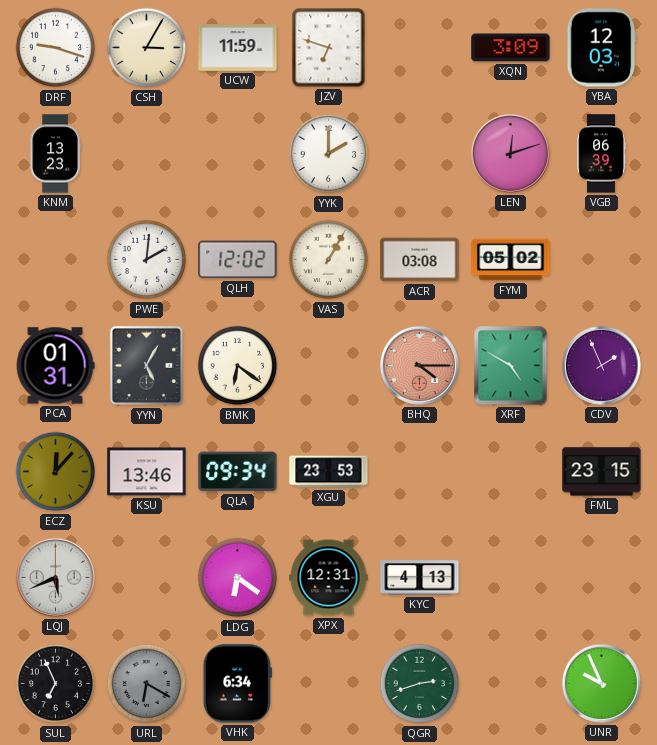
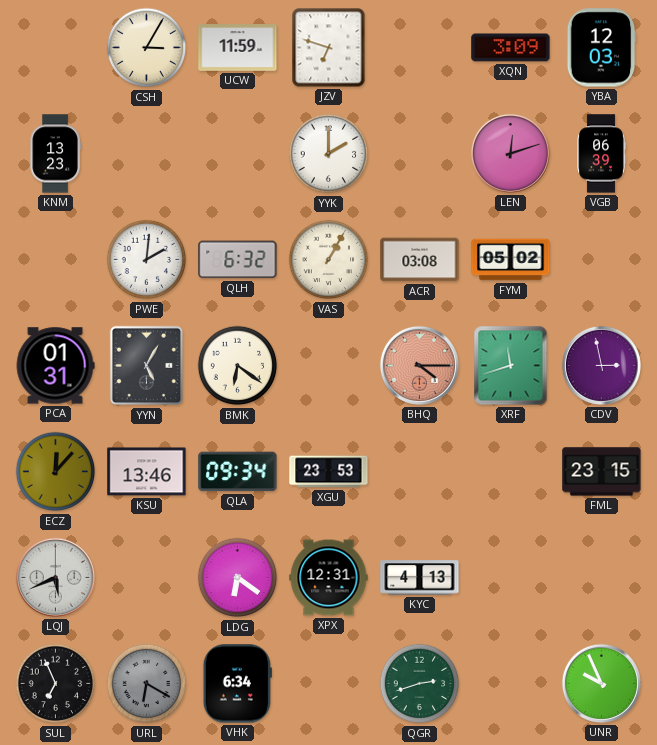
DRF: 9:18 -> none (56, 48)
QLH: 12:02 -> 6:32 (238, 260)
XRF: 4:50 -> 11:42 (511, 366)
CDV: 1:56 -> 2:58 (601, 365)
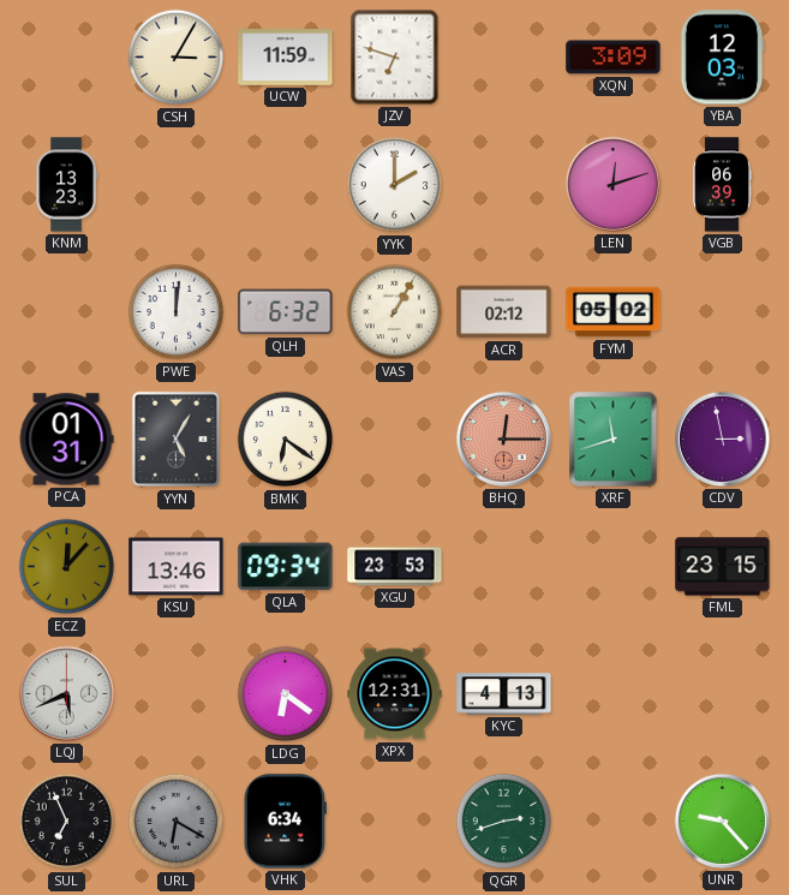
PWE: 2:01 -> 12:01 (177, 312)
ACR: 03:08 -> 02:12 (504, 312)
BHQ: 4:15 -> 12:15 (503, 438)
UNR: 9:56 -> 9:23 (722, 821)
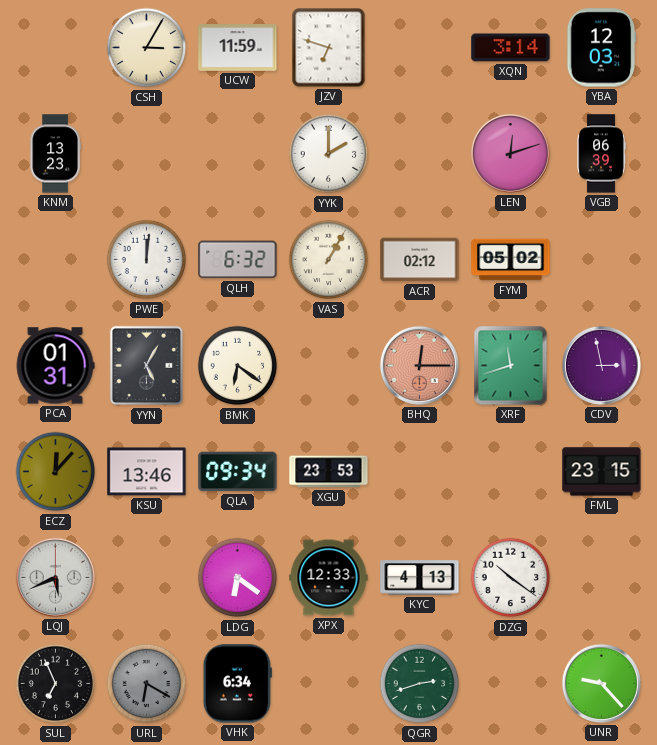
XQN: 3:09 -> 3:14 (511, 48)
XPX: 12:31 -> 12:33 (329, 578)
DZG: none -> 10:21 (511, 578)
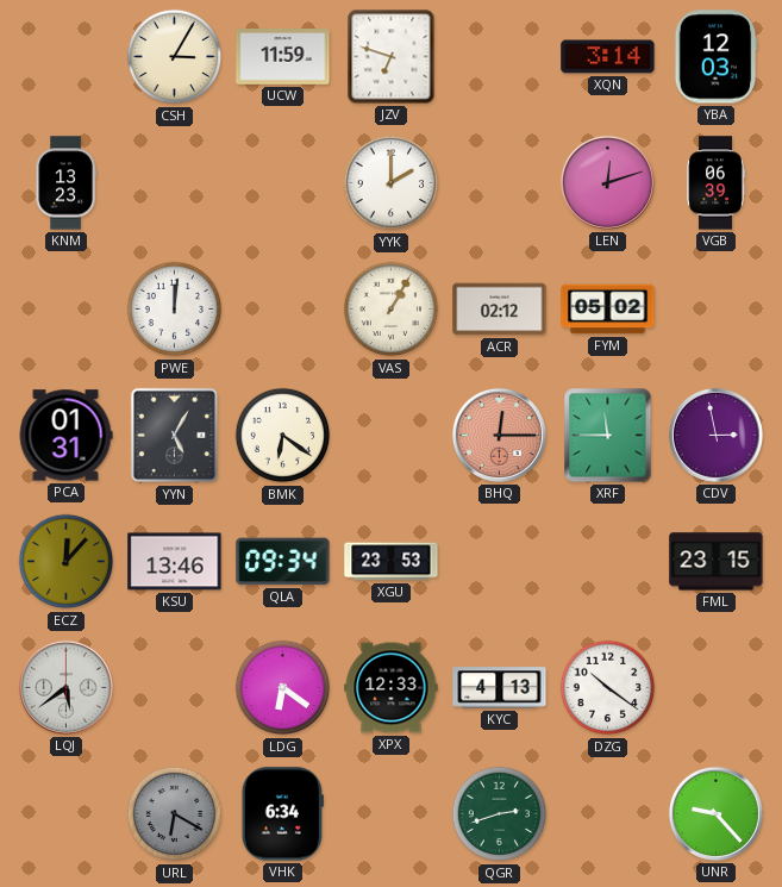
QLH: 6:32 -> none (238, 260)
XRF: 11:42 -> 11:45 (608, 436)
LQJ: 5:41 -> 5:39 (65, 687)
SUL: 6:56 -> none (56, 684)
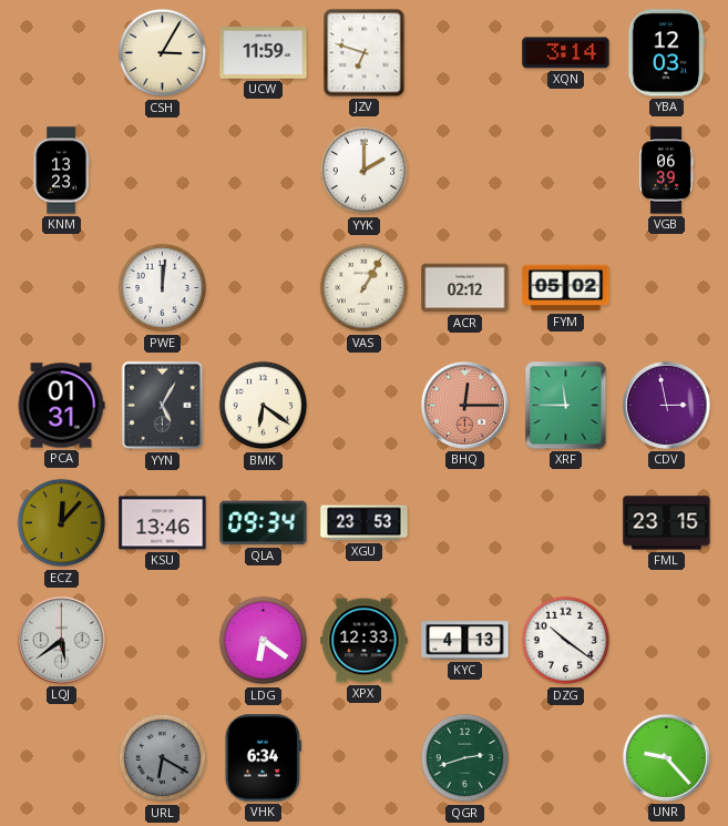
LEN: 12:12 -> none (607, 182)
